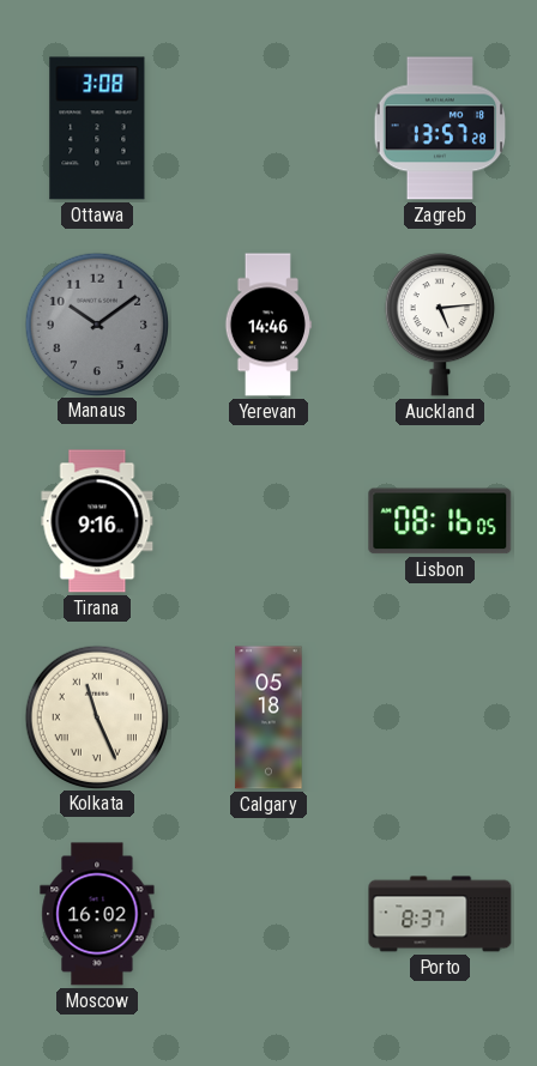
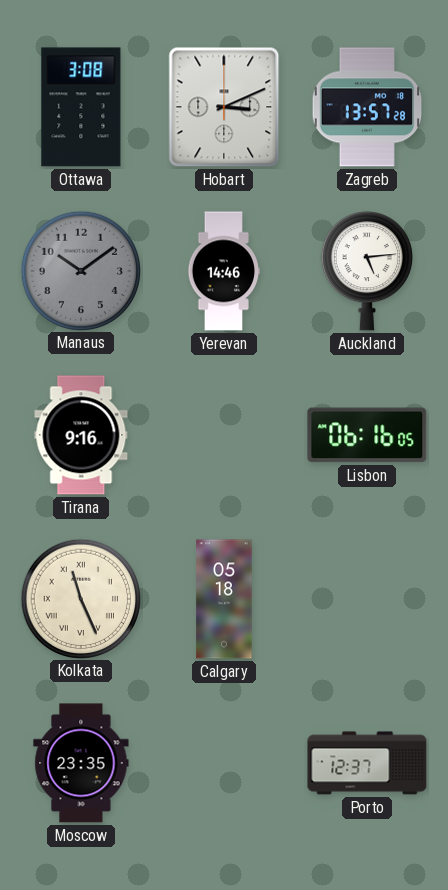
Hobart: none -> 3:11 (224, 107)
Lisbon: 08:16 -> 06:16 (367, 435)
Moscow: 16:02 -> 23:35 (81, 763)
Porto: 8:37 -> 12:37 (367, 763)
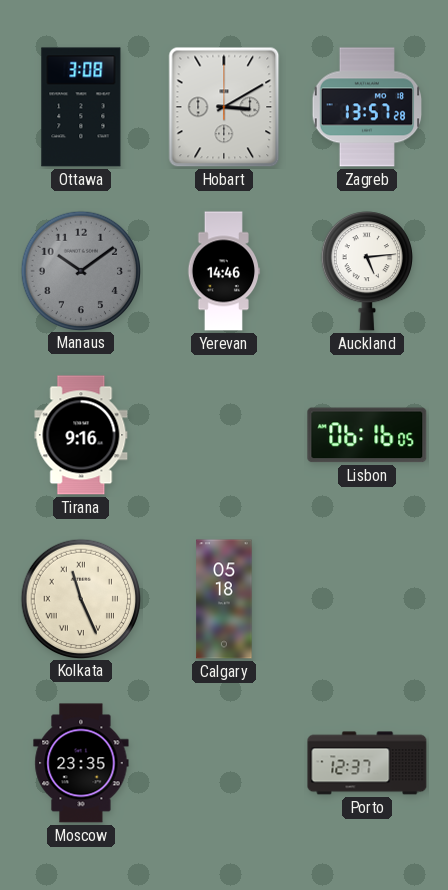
Hobart: 3:11 -> 3:10 (224, 107)
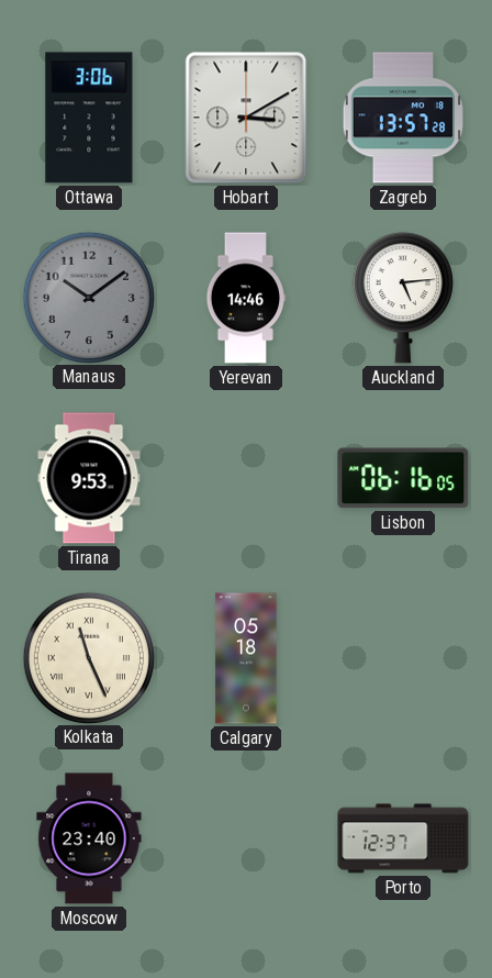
Ottawa: 3:08 -> 3:06 (89, 118)
Tirana: 9:16 -> 9:53 (89, 478)
Moscow: 23:35 -> 23:40 (89, 838)
